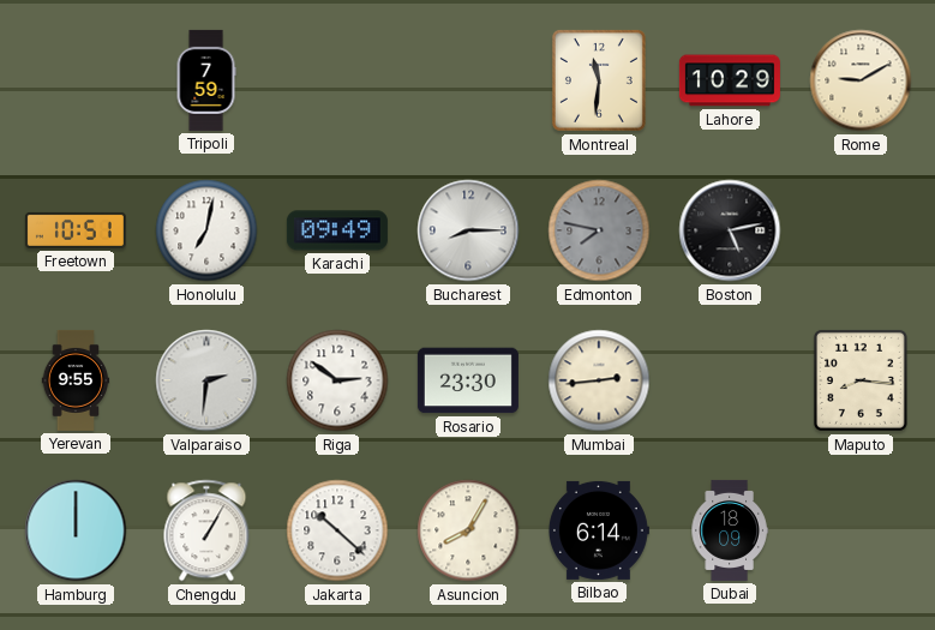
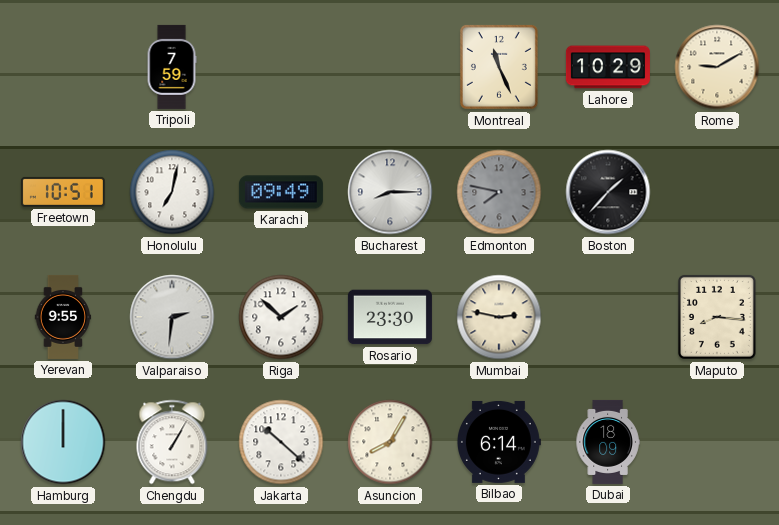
Montreal: 11:31 -> 11:26 (499, 67)
Boston: 5:13 -> 1:37 (608, 192)
Riga: 2:51 -> 1:52 (281, 317)
Mumbai: 2:44 -> 2:47 (499, 317)
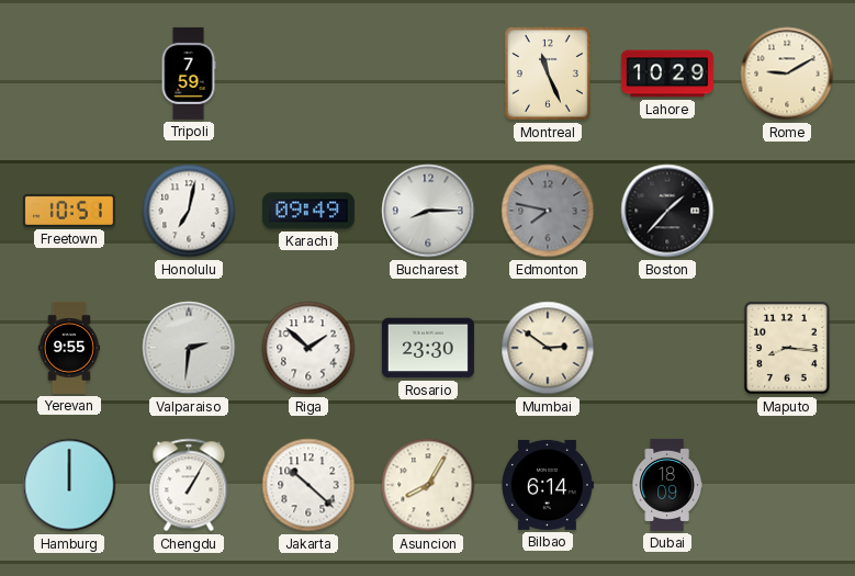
Mumbai: 2:47 -> 2:51 (548, 348)
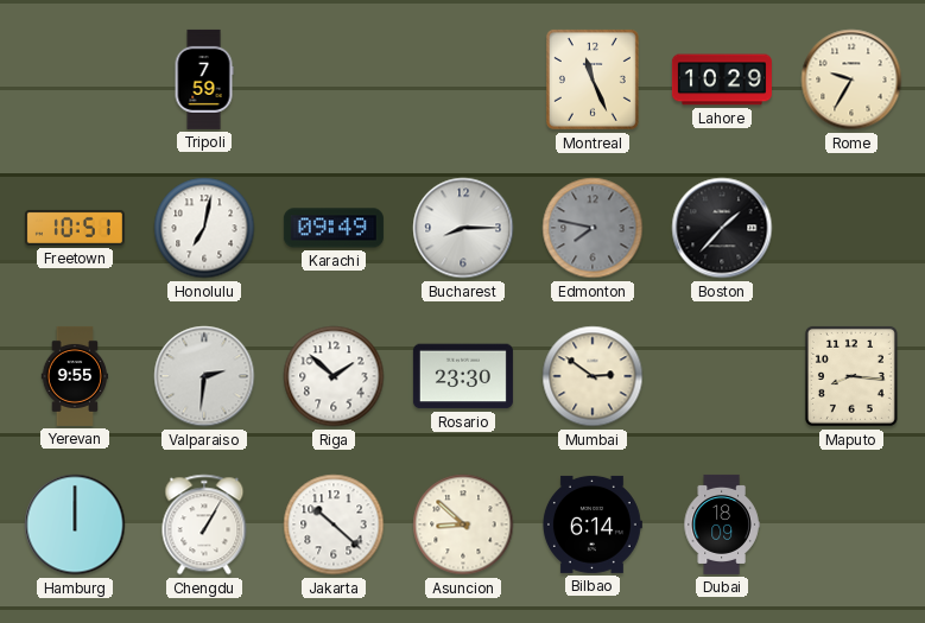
Rome: 9:10 -> 9:35 (851, 80)
Asuncion: 8:05 -> 8:52 (463, 525)
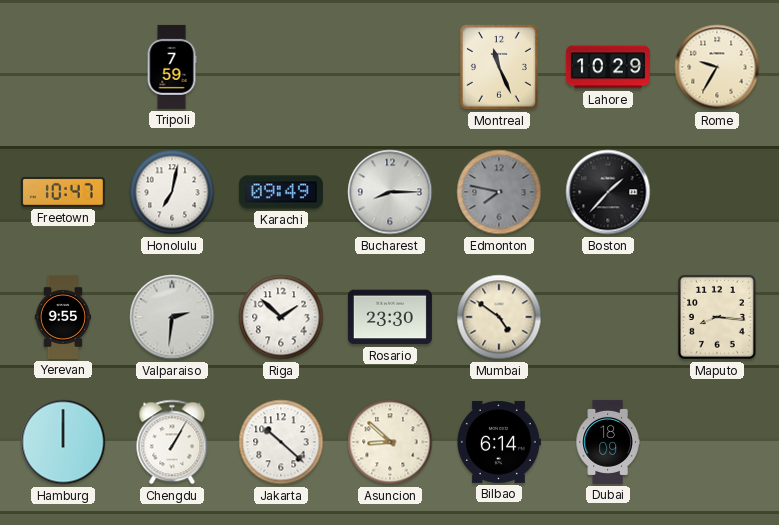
Freetown: 10:51 -> 10:47 (63, 192)
Mumbai: 2:51 -> 4:51 (499, 317)
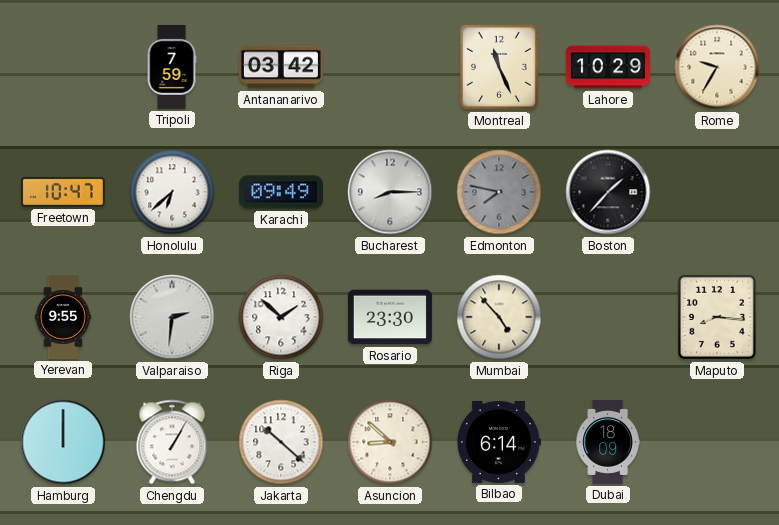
Antananarivo: none -> 03:42 (281, 67)
Honolulu: 7:02 -> 6:38 (172, 192)
Mumbai: 4:51 -> 4:53 (499, 317)
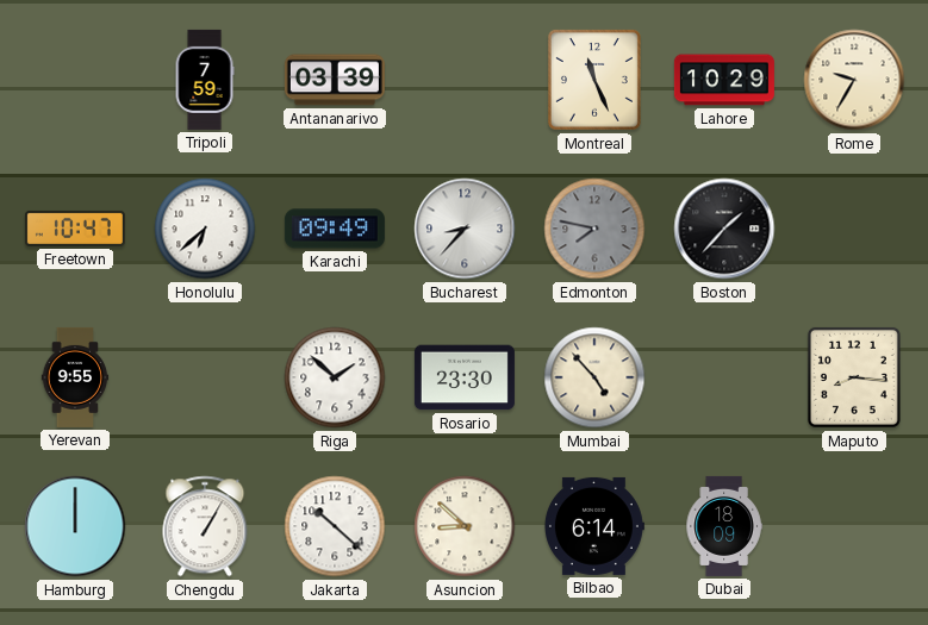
Antananarivo: 03:42 -> 03:39 (335, 80)
Bucharest: 8:15 -> 8:37 (465, 229)
Valparaiso: 2:31 -> none (172, 317)
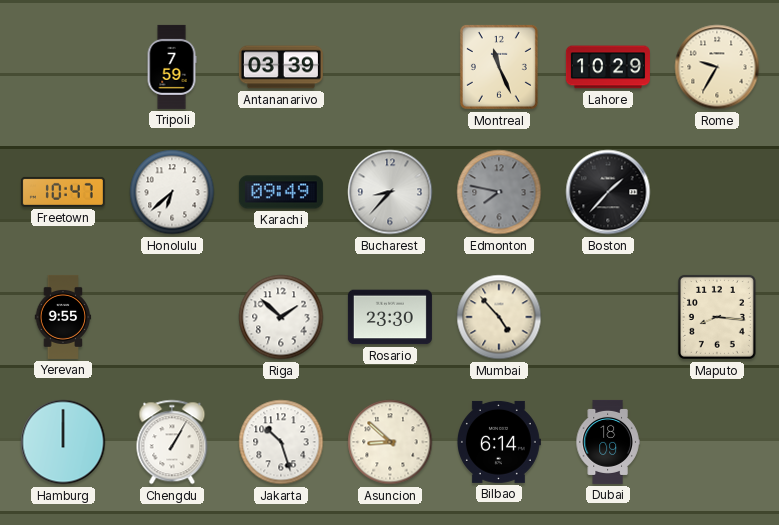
Jakarta: 10:22 -> 10:27 (281, 442)
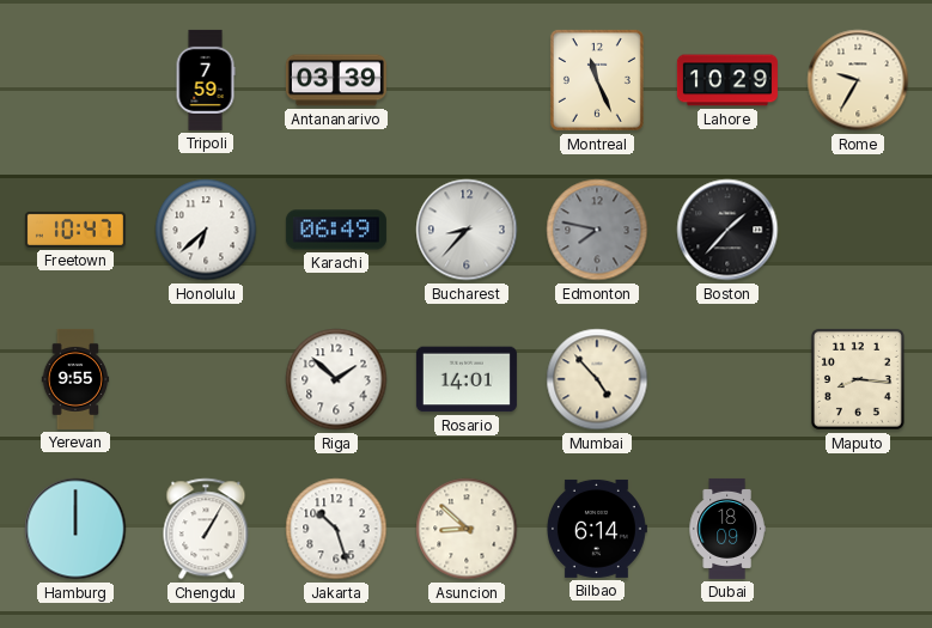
Karachi: 09:49 -> 06:49 (336, 230)
Rosario: 23:30 -> 14:01 (467, 379)
